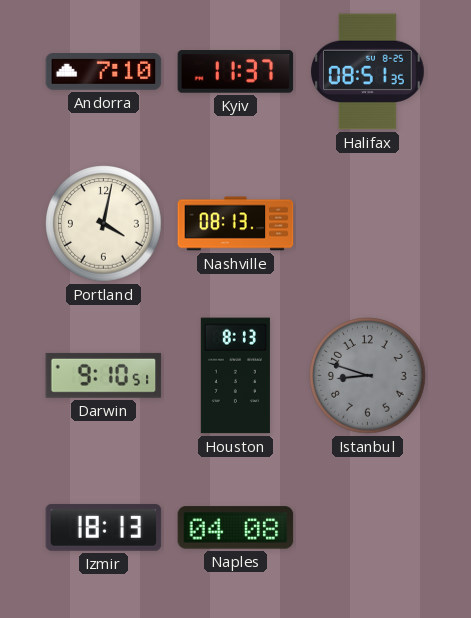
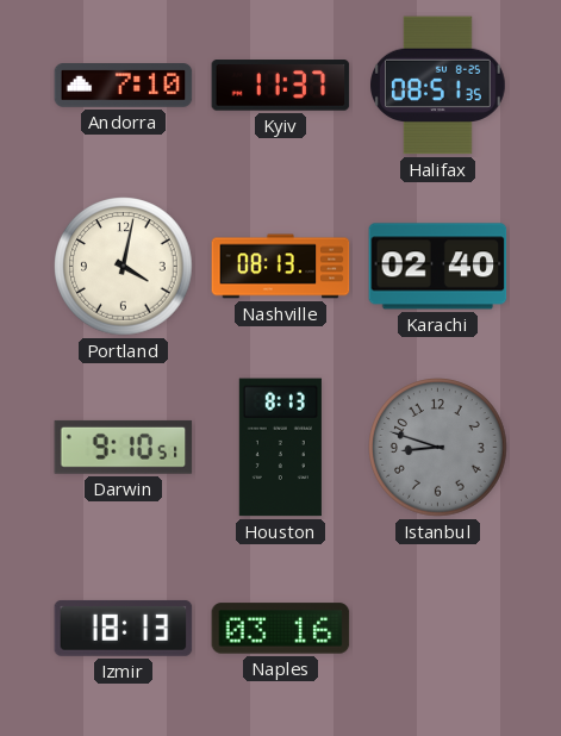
Karachi: none -> 02:40 (438, 267)
Naples: 04:08 -> 03:16 (281, 629)
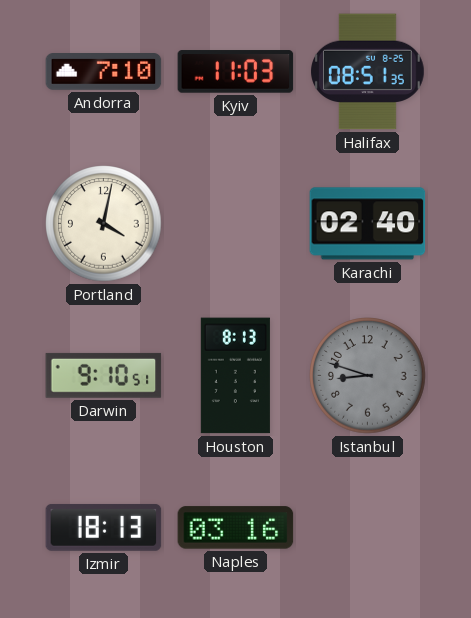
Kyiv: 11:37 -> 11:03 (236, 72)
Nashville: 08:13 -> none (281, 267)
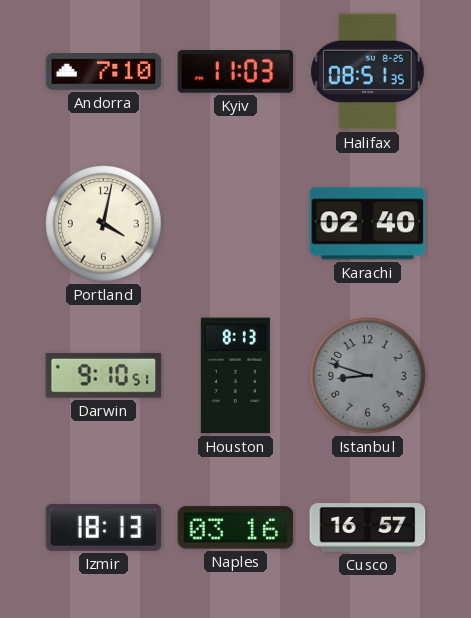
Cusco: none -> 16:57 (368, 528)
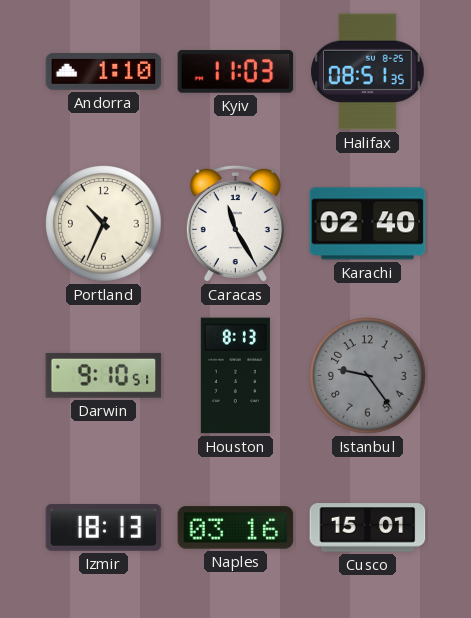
Andorra: 7:10 -> 1:10 (104, 72)
Portland: 4:02 -> 10:34 (104, 224)
Caracas: none -> 11:25 (235, 224)
Istanbul: 8:48 -> 9:24 (368, 376)
Cusco: 16:57 -> 15:01 (368, 528)
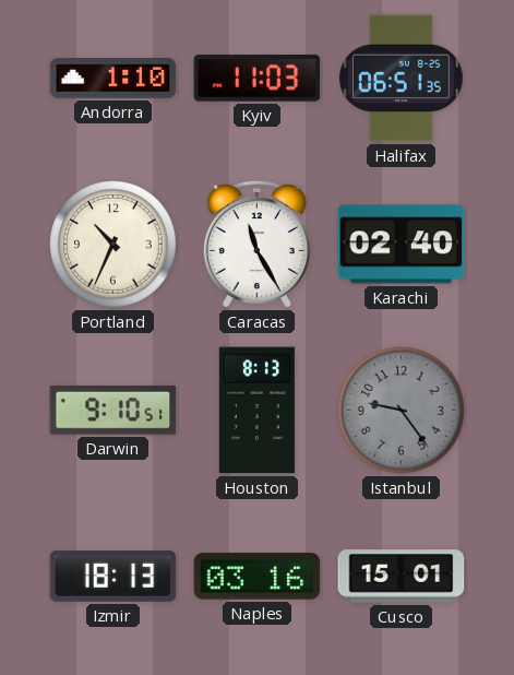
Halifax: 08:51 -> 06:51 (402, 79)
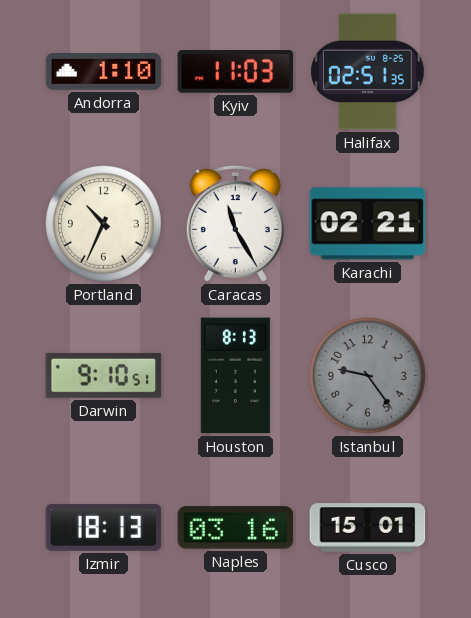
Halifax: 06:51 -> 02:51 (368, 72)
Karachi: 02:40 -> 02:21 (368, 224)
